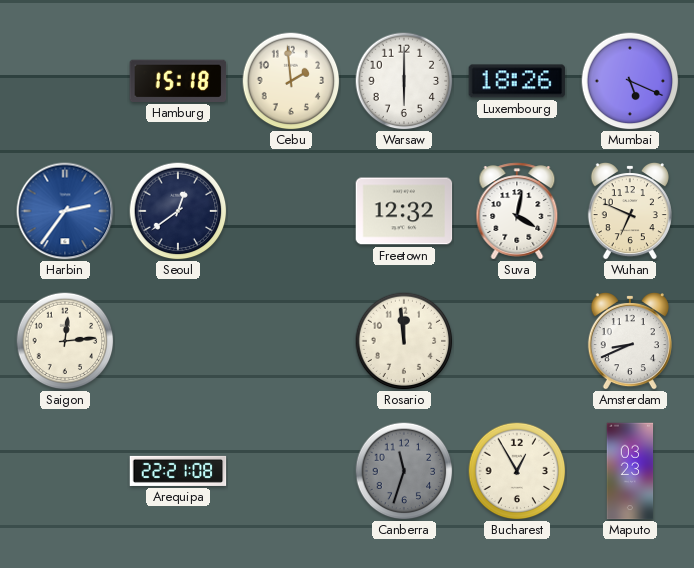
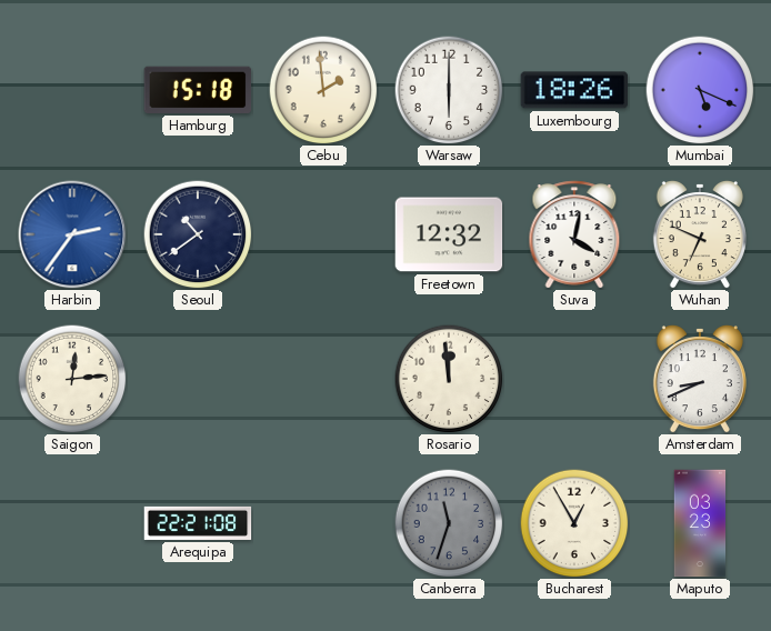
Seoul: 12:39 -> 10:39 (198, 234)
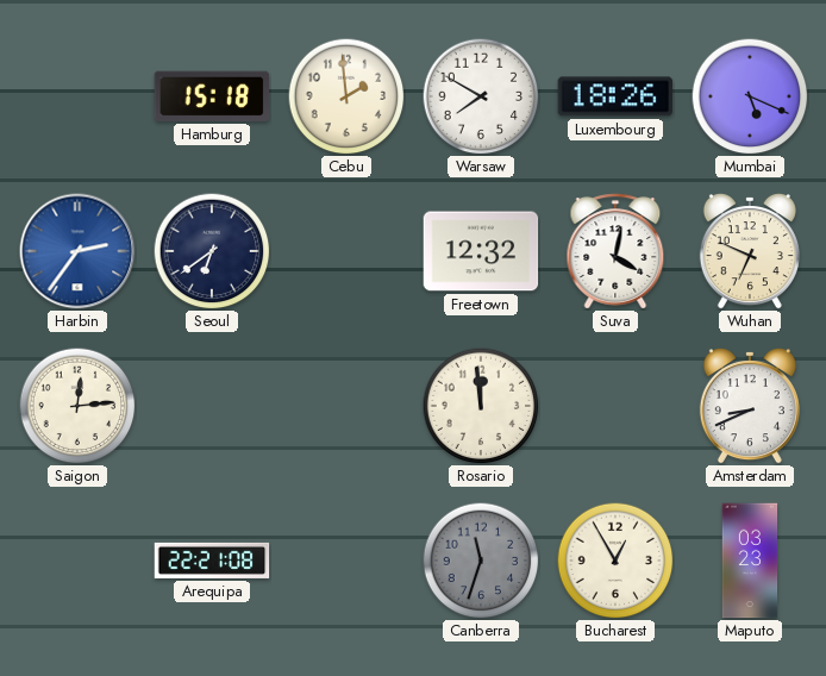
Warsaw: 6:00 -> 7:50 (481, 96)
Seoul: 10:39 -> 6:39 (212, 251)
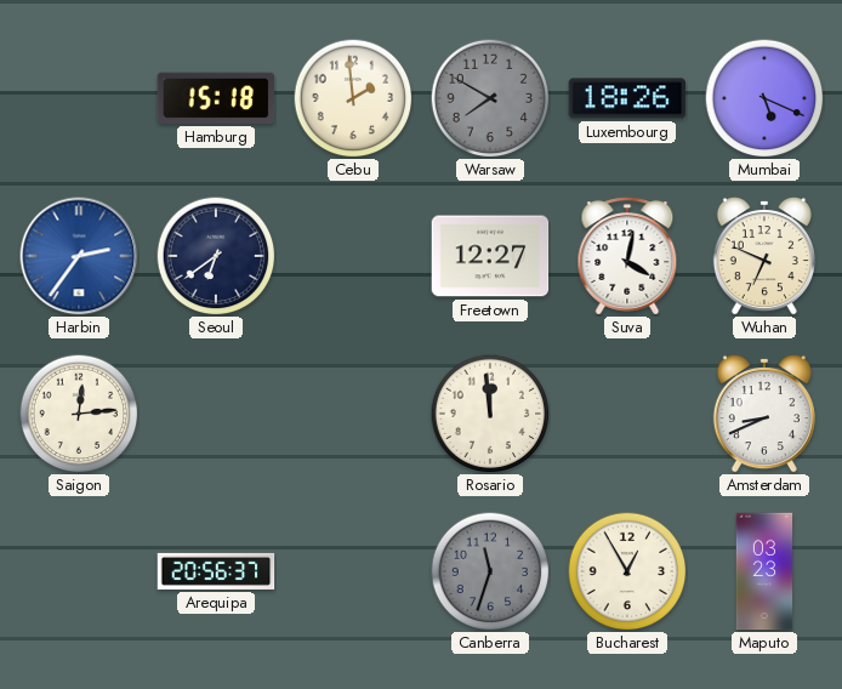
Warsaw dial: white -> grey (490, 98)
Freetown: 12:32 -> 12:27 (490, 256)
Arequipa: 22:21 -> 20:56 (216, 571)
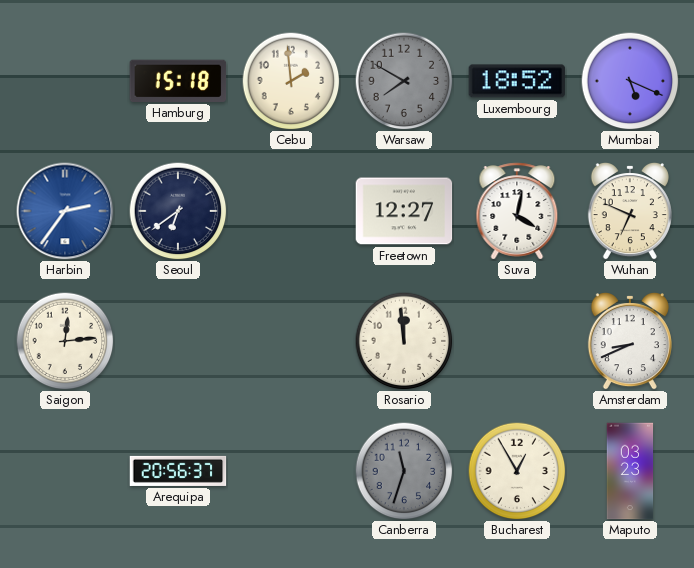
Luxembourg: 18:26 -> 18:52 (517, 81)
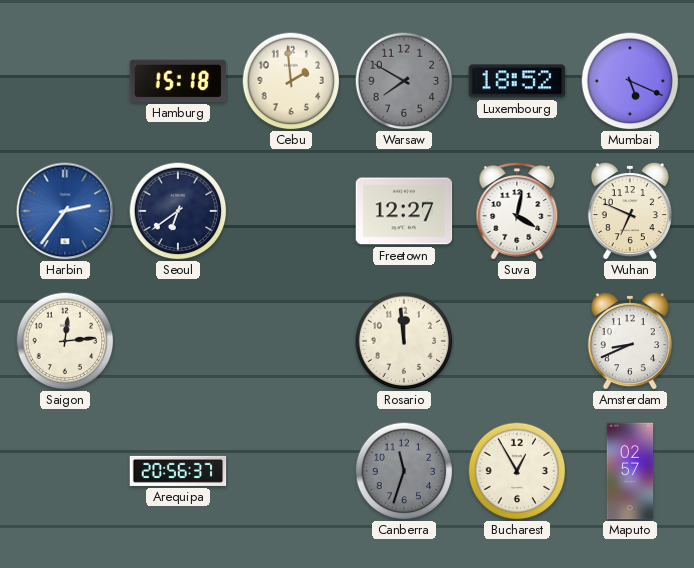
Maputo: 03:23 -> 02:57 (630, 471)
